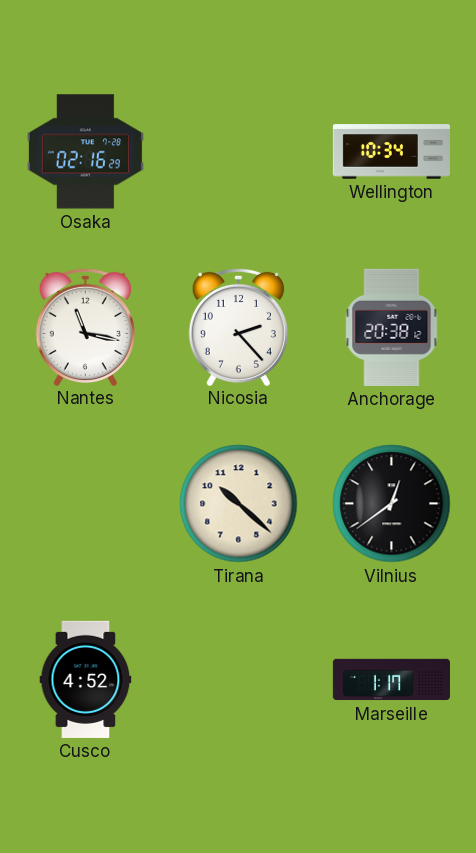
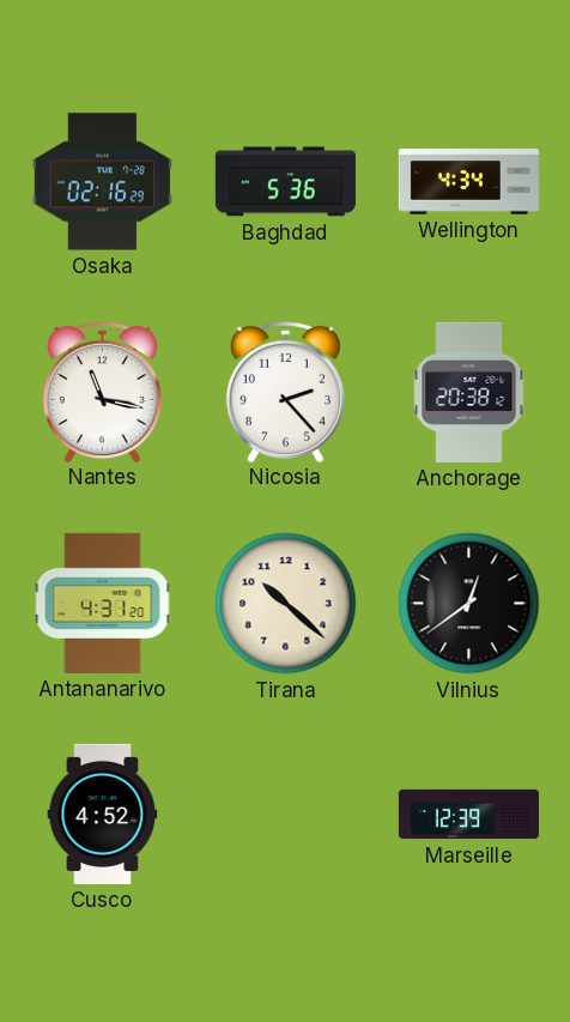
Baghdad: none -> 5:36 (285, 182)
Wellington: 10:34 -> 4:34 (468, 182)
Antananarivo: none -> 4:31 (103, 603)
Marseille: 1:17 -> 12:39 (468, 815)
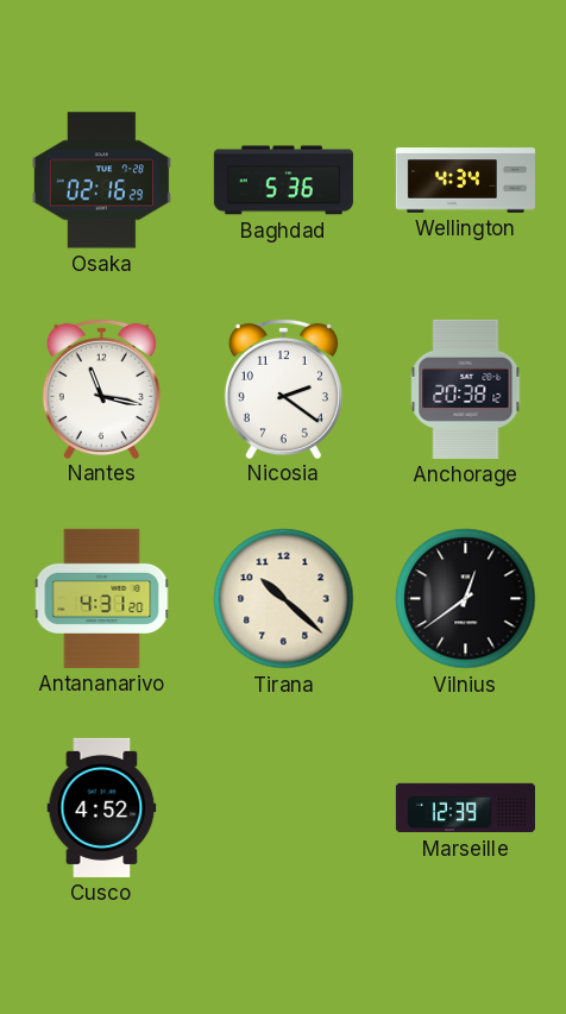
Nicosia: 2:23 -> 2:21 (283, 388)
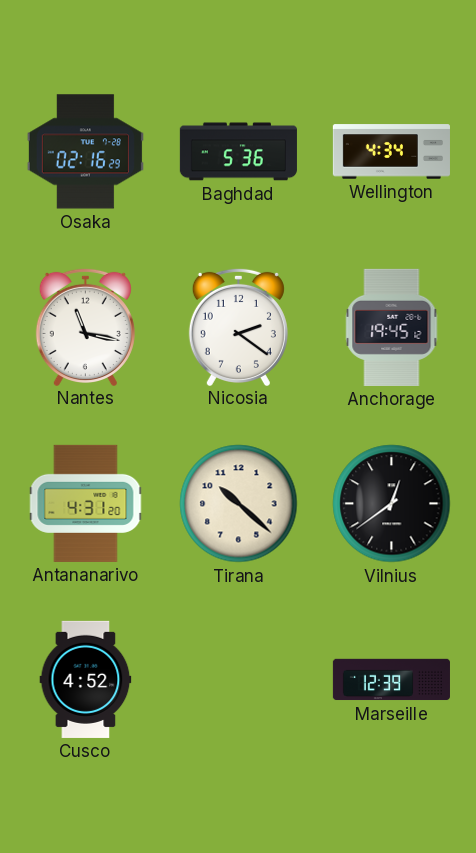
Anchorage: 20:38 -> 19:45 (392, 327)
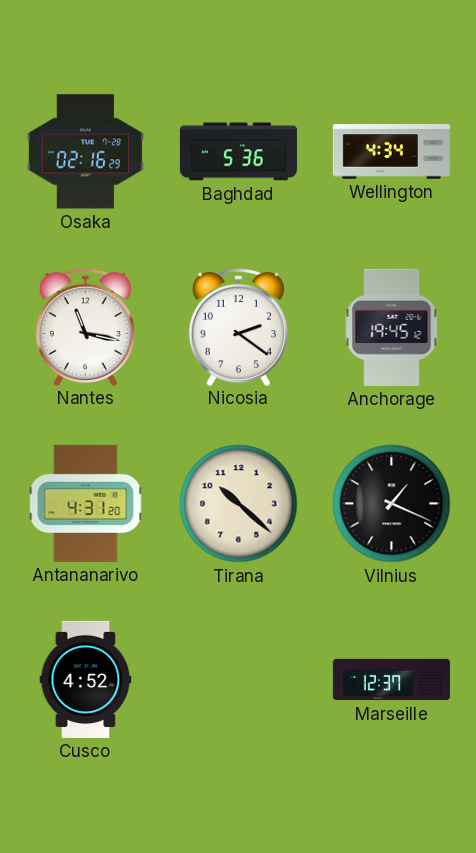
Vilnius: 12:39 -> 1:19 (392, 504)
Marseille: 12:39 -> 12:37 (391, 680)
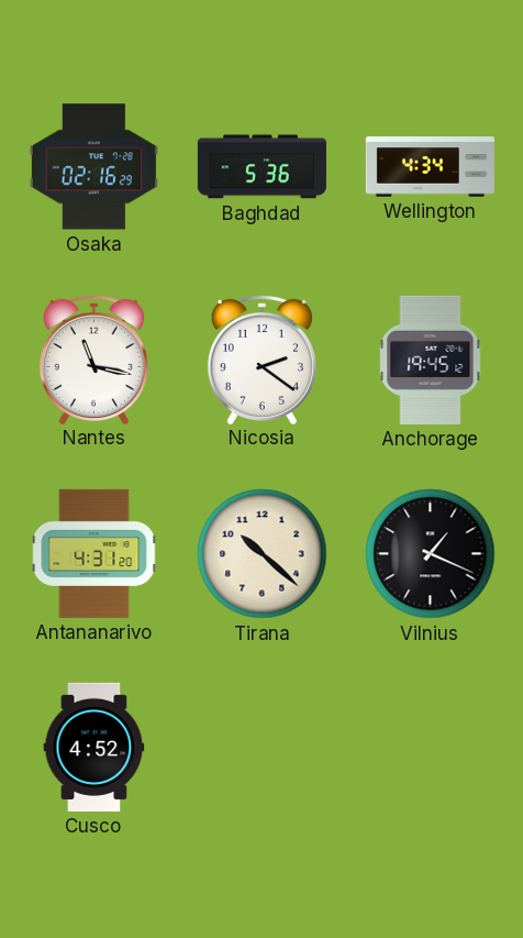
Marseille: 12:37 -> none (391, 680)
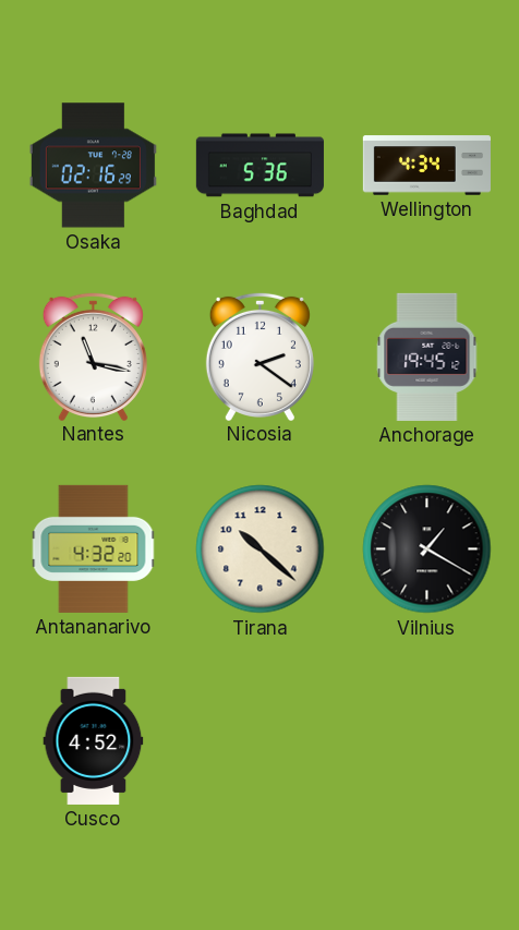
Antananarivo: 4:31 -> 4:32 (94, 548)
Vilnius: 1:19 -> 1:20 (427, 549)
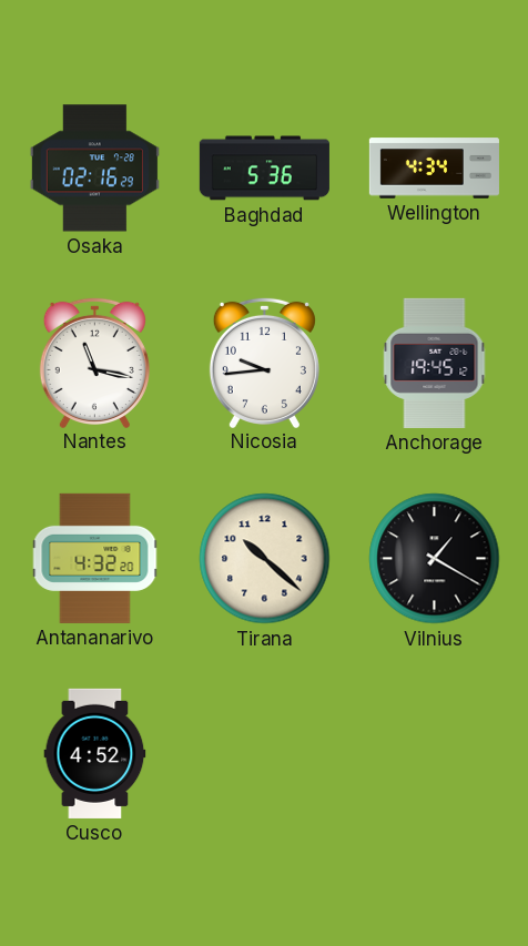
Nicosia: 2:21 -> 9:44 (264, 362)
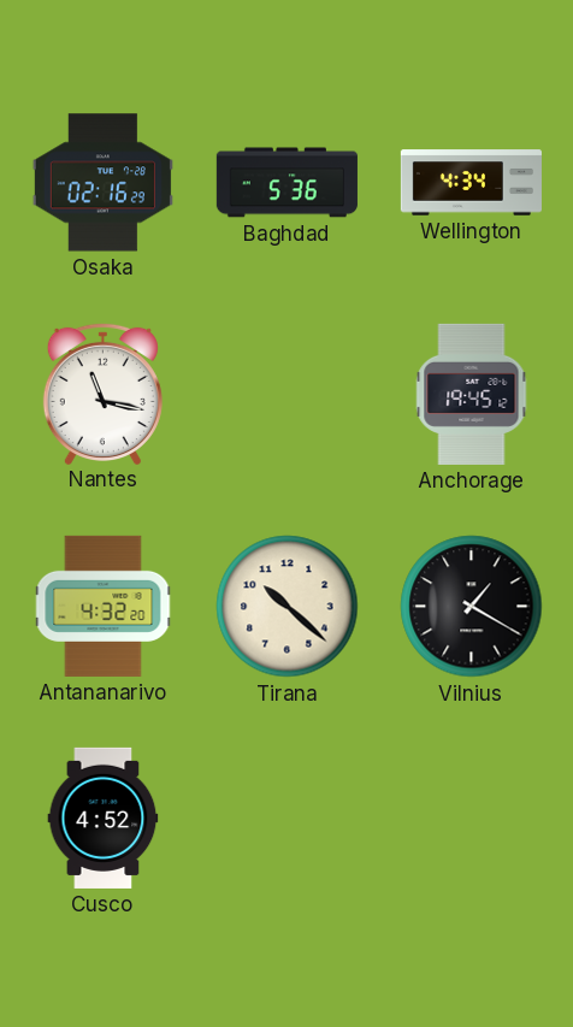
Nicosia: 9:44 -> none (264, 362)
